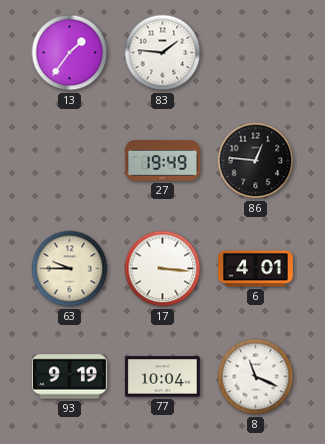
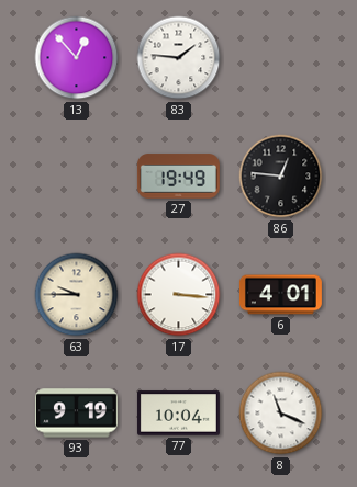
13: 1:36 -> 12:53 (77, 58)
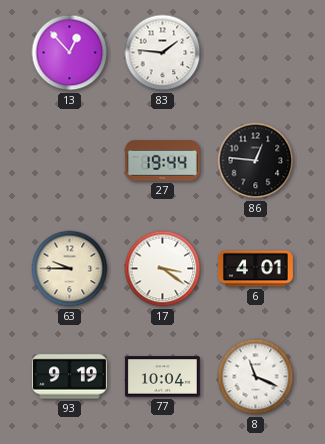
27: 19:49 -> 19:44 (162, 161)
17: 3:16 -> 3:21 (163, 269)
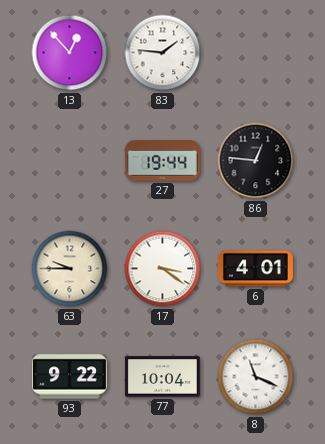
93: 9:19 -> 9:22 (69, 377)
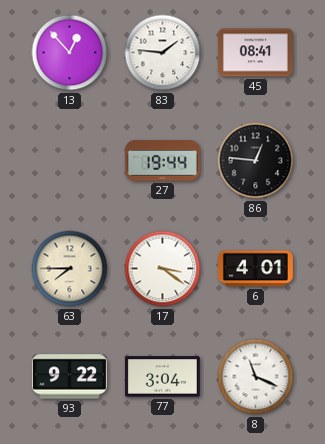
45: none -> 08:41 (255, 53)
63: 9:45 -> 7:45 (70, 269)
77: 10:04 -> 3:04 (162, 377)
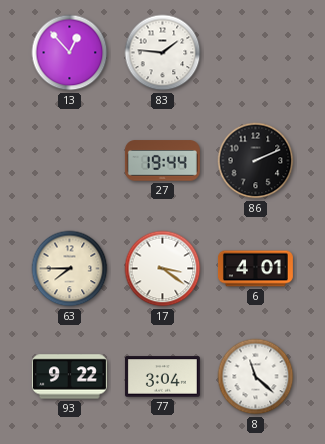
45: 08:41 -> none (255, 53)
86: 12:46 -> 2:11 (256, 161)
8: 11:19 -> 11:22 (256, 377)
